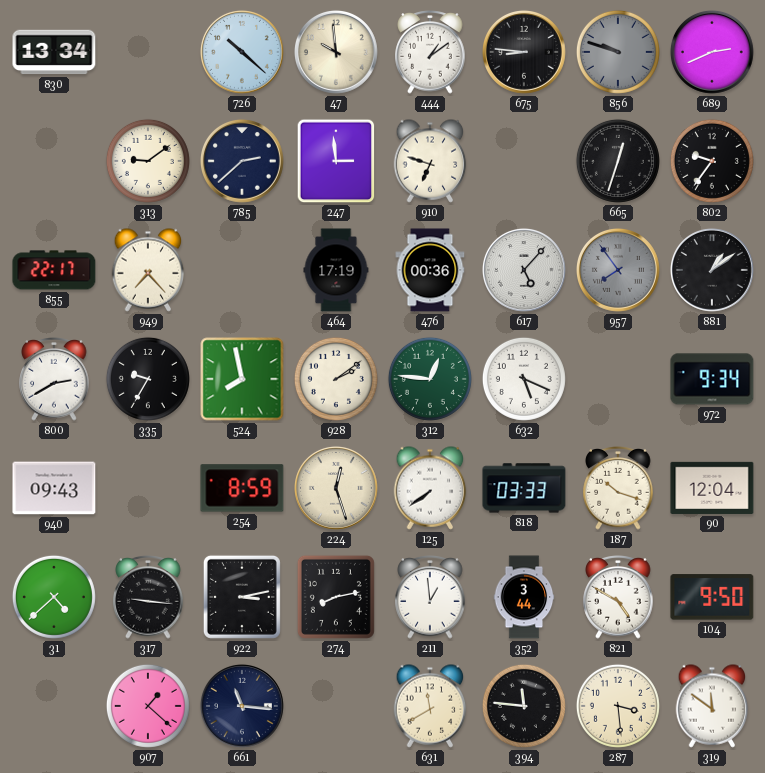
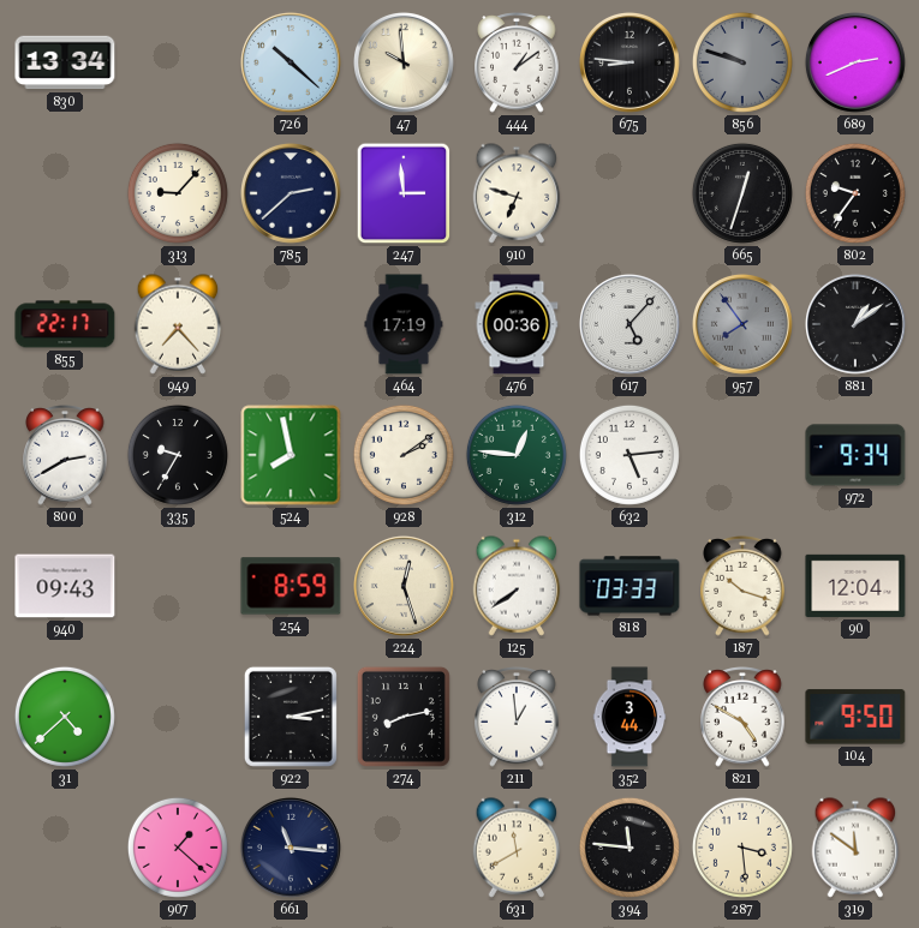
313: 9:09 -> 9:07 (178, 193)
632: 5:19 -> 5:14 (629, 455)
317: 9:16 -> none (148, 597)
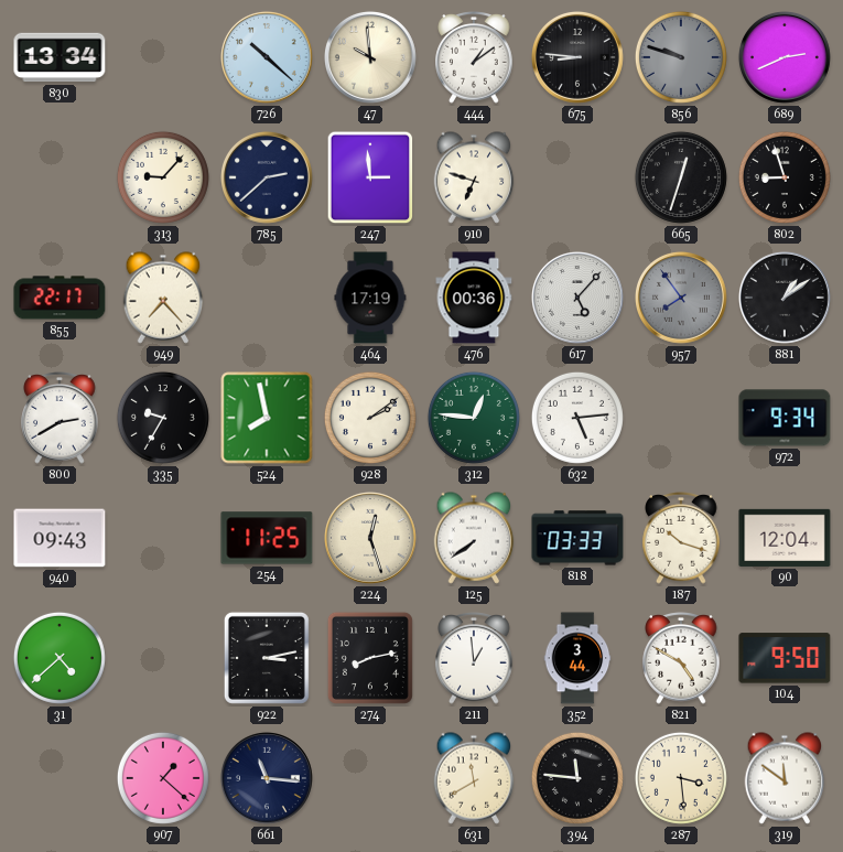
802: 9:36 -> 8:57 (785, 177)
254: 8:59 -> 11:25 (267, 538)
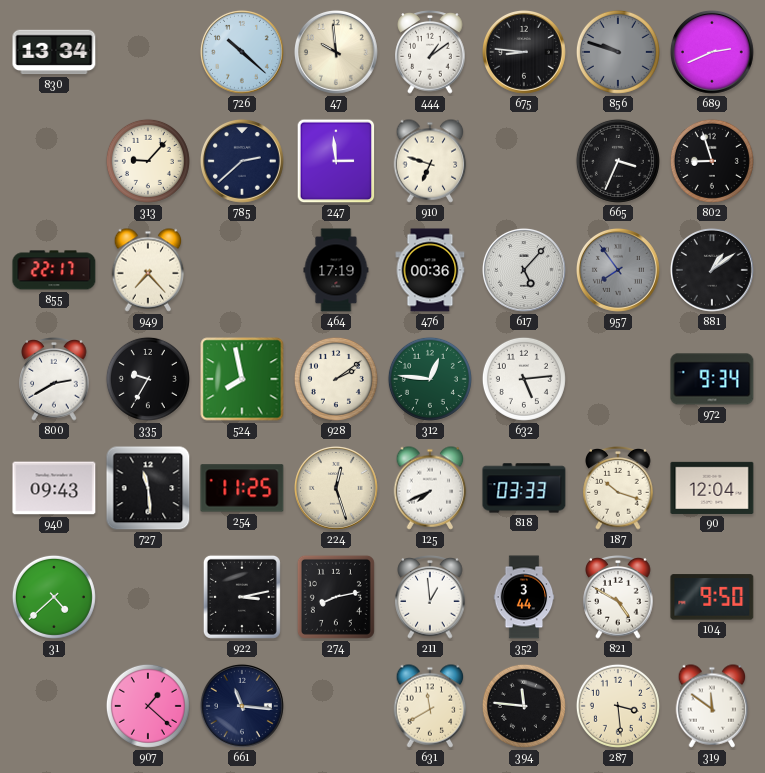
665: 12:33 -> 3:34 (618, 161)
727: none -> 11:29 (148, 488)
125: 7:39 -> 7:41 (430, 488)
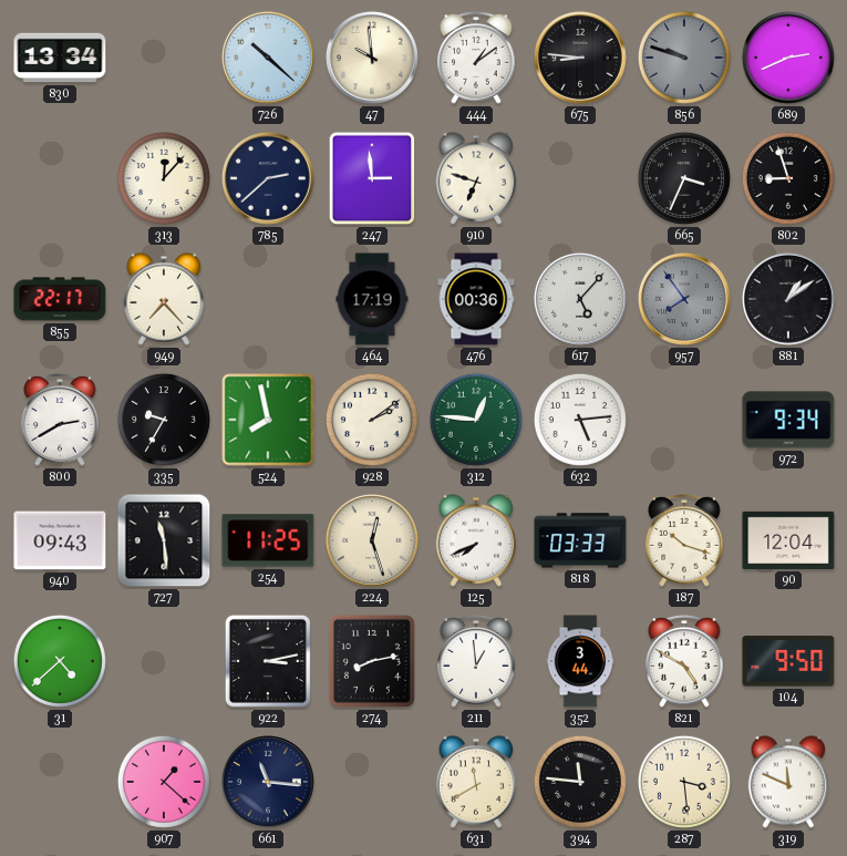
313: 9:07 -> 12:07 (164, 178)
319: 11:51 -> 11:49 (788, 782)
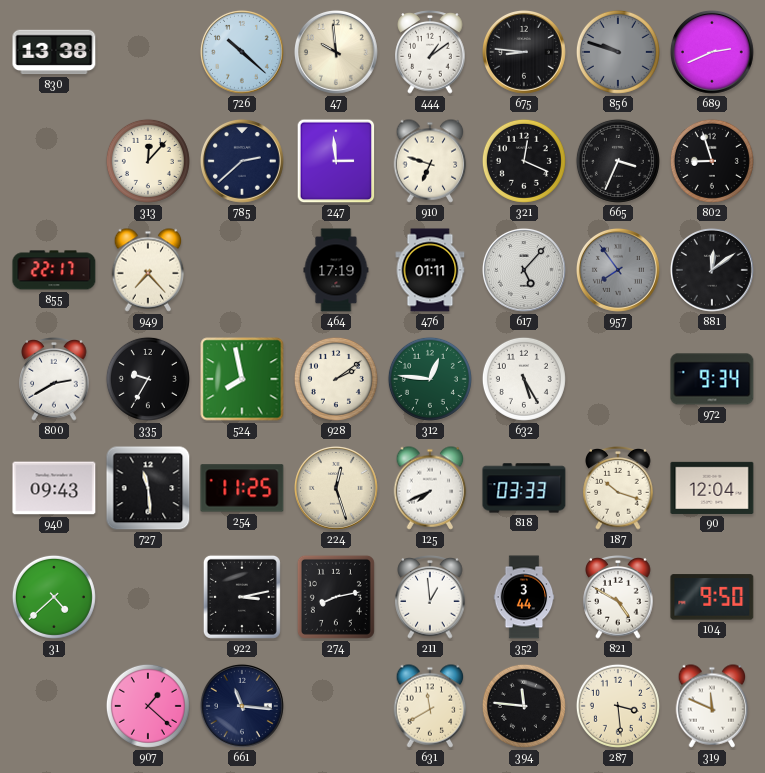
830: 13:34 -> 13:38 (54, 52)
321: none -> 12:19 (524, 161)
476: 00:36 -> 01:11 (430, 270)
881: 1:09 -> 12:09 (712, 270)
632: 5:14 -> 5:25 (524, 379)
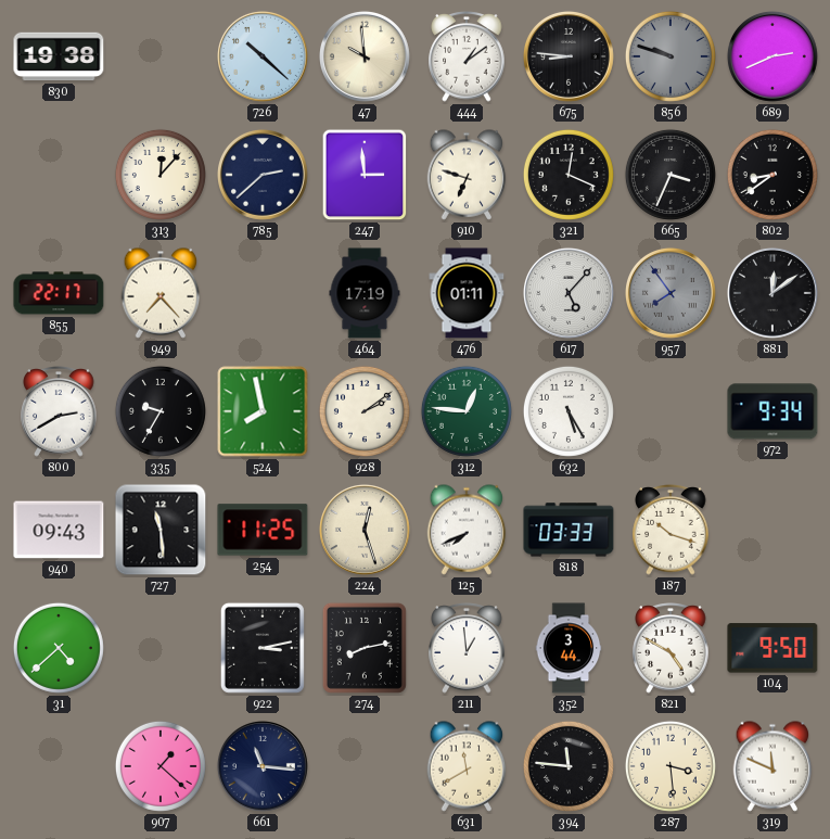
830: 13:38 -> 19:38 (59, 56)
802: 8:57 -> 8:39 (772, 175)
90: 12:04 -> none (712, 488)
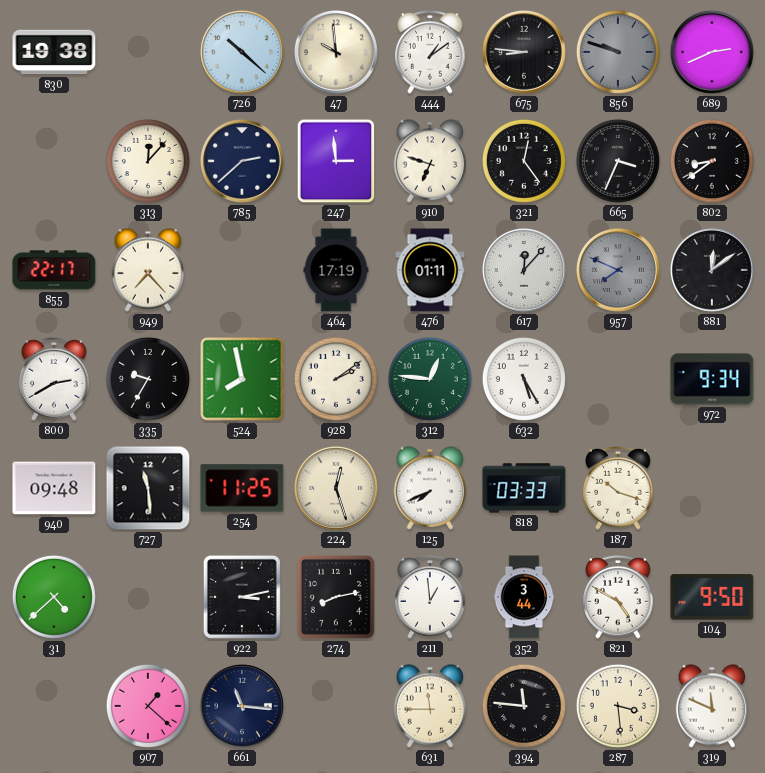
321: 12:19 -> 12:24 (524, 161)
617: 5:07 -> 12:07 (524, 270)
957: 7:54 -> 7:49 (618, 270)
940: 09:43 -> 09:48 (54, 488)
631: 11:40 -> 11:45 (430, 706)
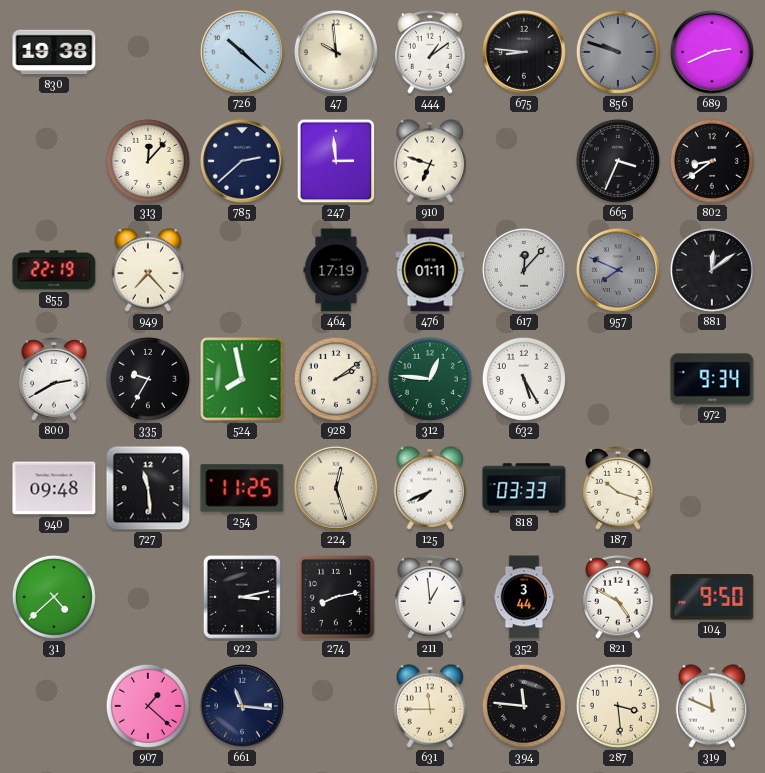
321: 12:24 -> none (524, 161)
855: 22:17 -> 22:19 (54, 270)
